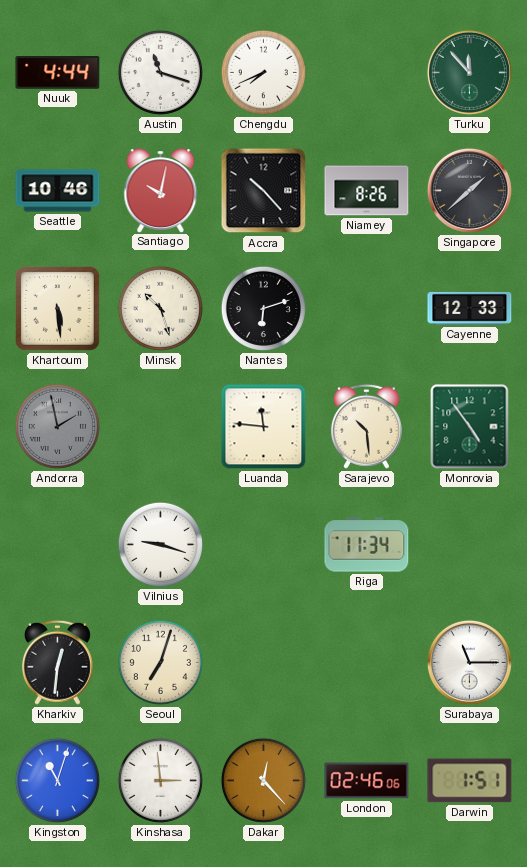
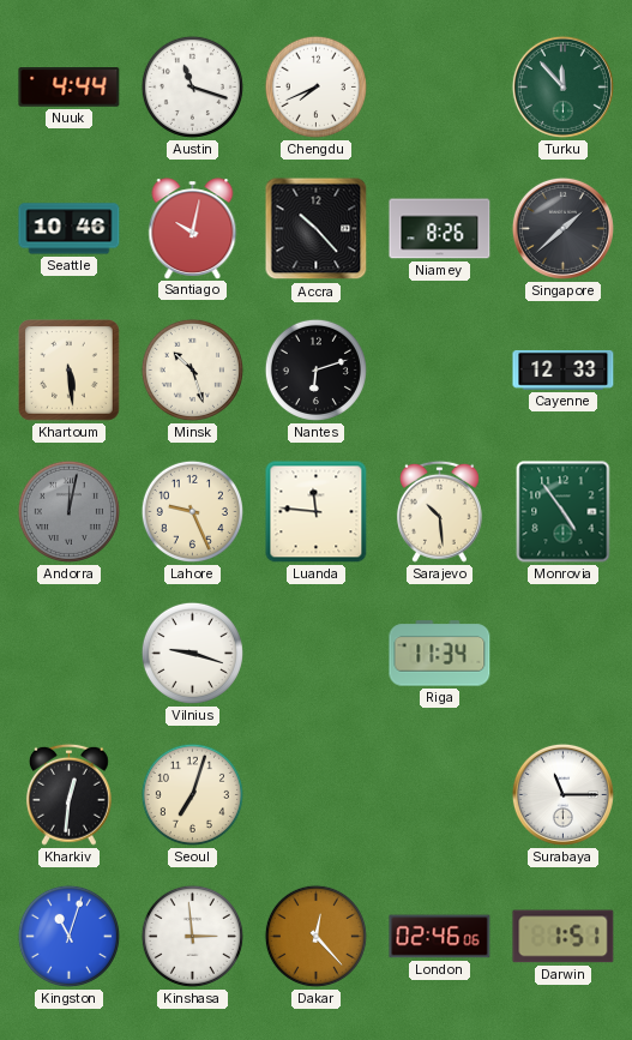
Andorra: 1:58 -> 12:02 (68, 511)
Lahore: none -> 9:26 (192, 511)
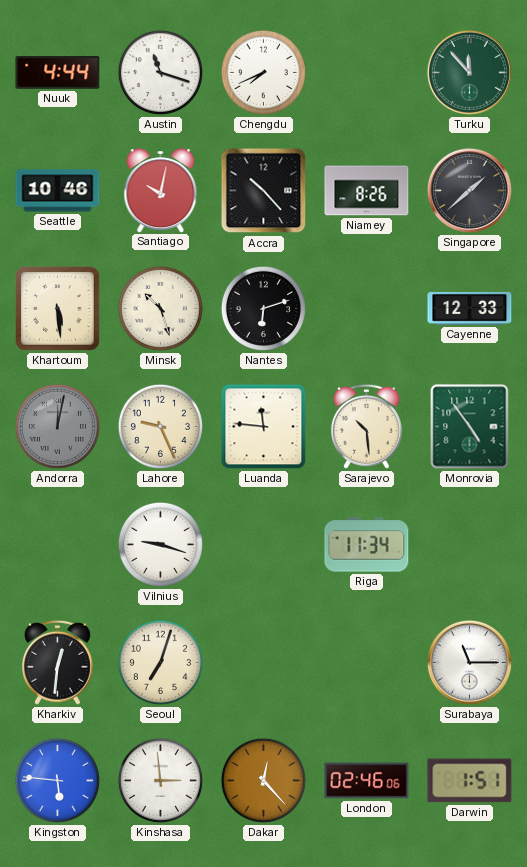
Kingston: 11:03 -> 5:46 (57, 780)
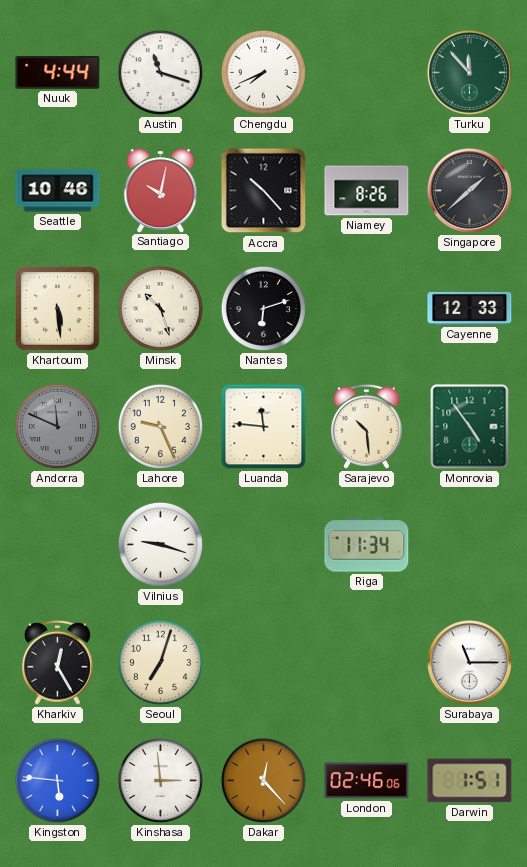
Andorra: 12:02 -> 11:49 (57, 426)
Kharkiv: 12:31 -> 12:25 (57, 662)
